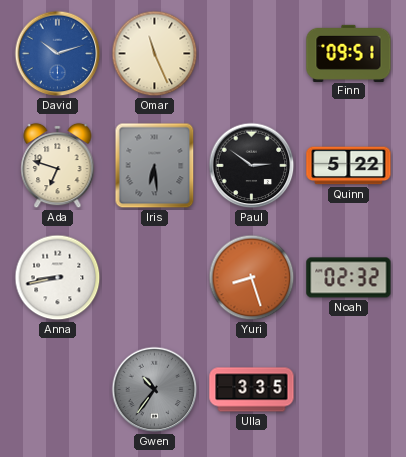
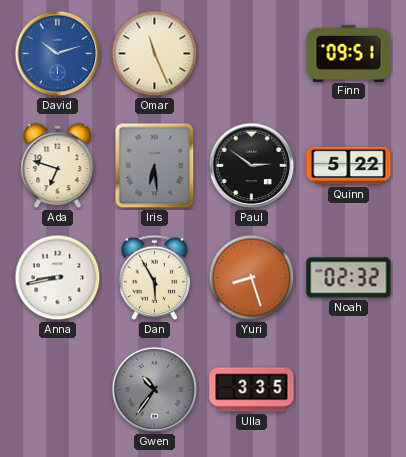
Dan: none -> 5:55 (154, 277)
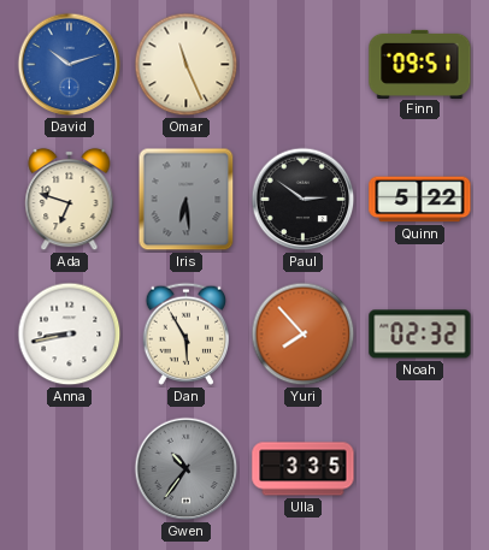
Yuri: 8:27 -> 7:53 (304, 335)
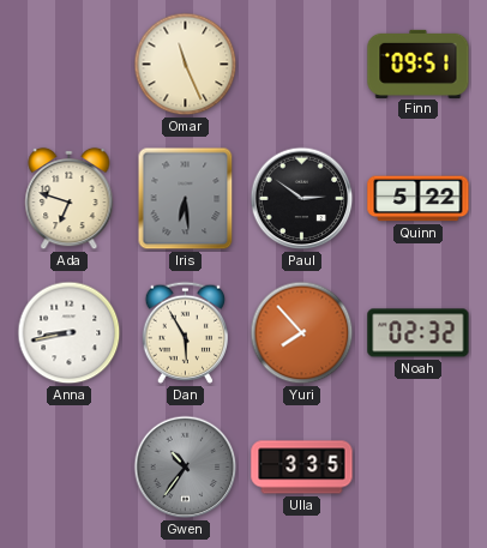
David: 10:12 -> none (70, 65)
